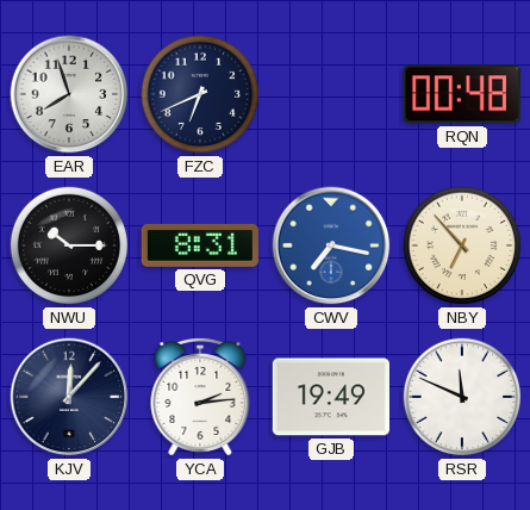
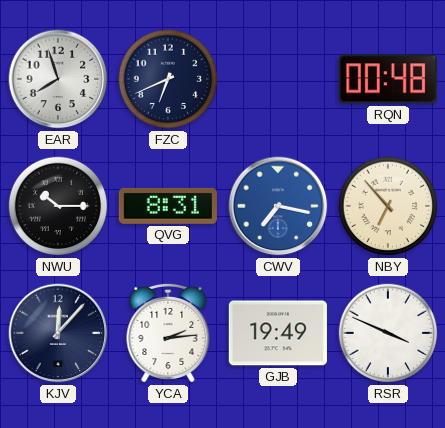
RSR: 11:49 -> 3:49 (388, 333)
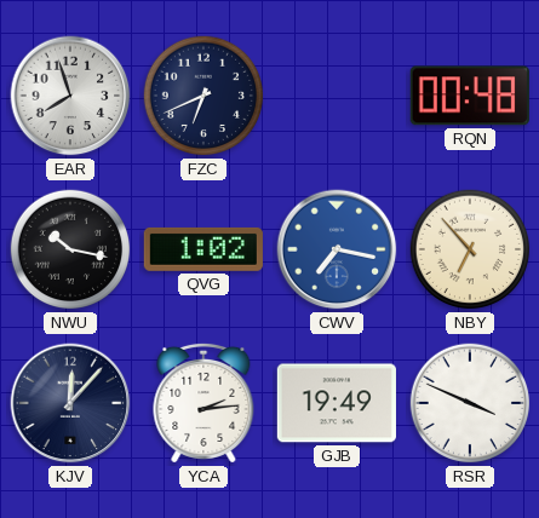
NWU: 10:15 -> 10:17 (70, 249)
QVG: 8:31 -> 1:02 (203, 249)
